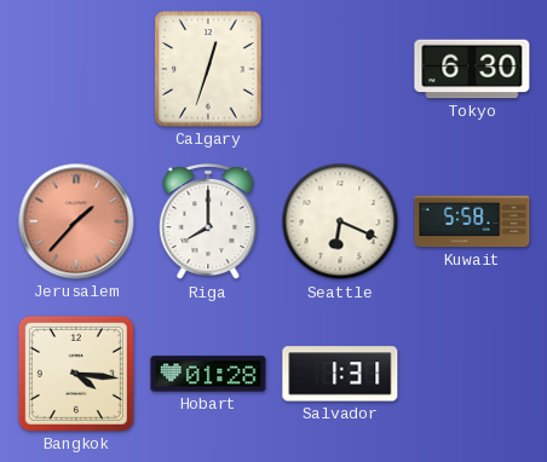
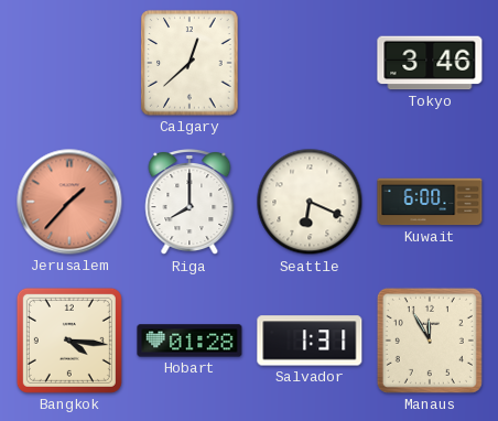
Calgary: 12:33 -> 12:38 (190, 63)
Tokyo: 6:30 -> 3:46 (430, 63)
Kuwait: 5:58 -> 6:00 (430, 202)
Manaus: none -> 11:55 (430, 341)
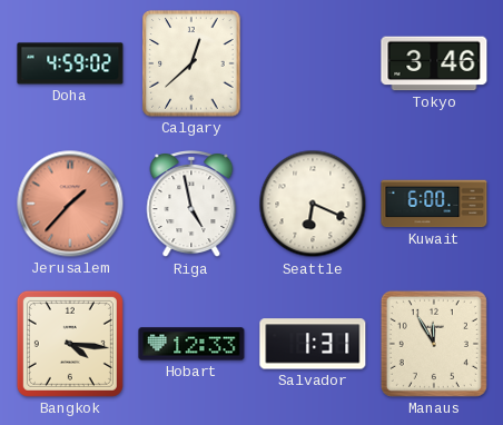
Doha: none -> 4:59 (70, 63)
Riga: 8:00 -> 4:58 (191, 205)
Hobart: 01:28 -> 12:33 (191, 344)
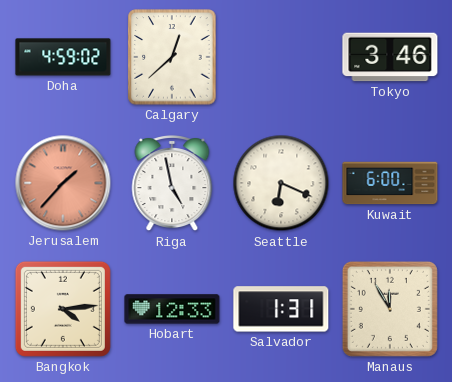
Bangkok: 4:16 -> 4:14 (63, 309)
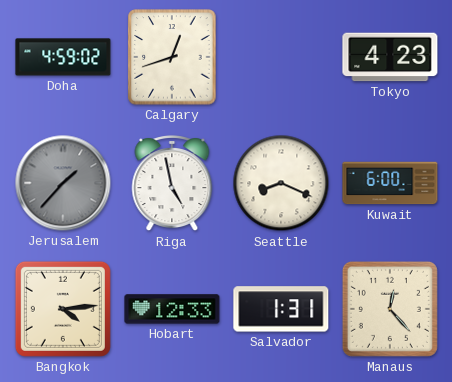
Calgary: 12:38 -> 12:42 (172, 57)
Tokyo: 3:46 -> 4:23 (390, 57)
Jerusalem dial: salmon -> grey (63, 183)
Seattle: 6:19 -> 8:19 (281, 183)
Manaus: 11:55 -> 12:23 (390, 309)
